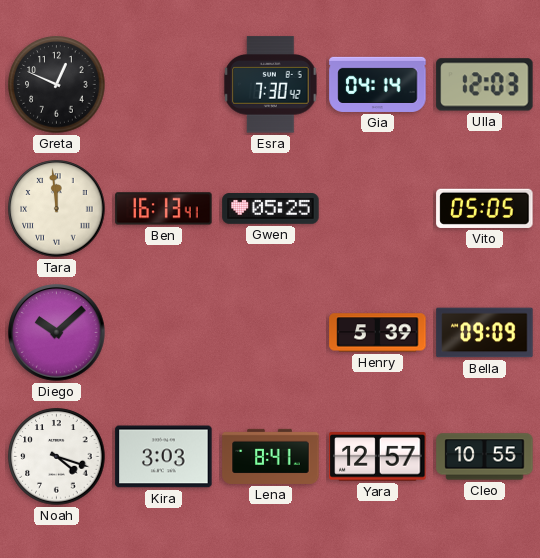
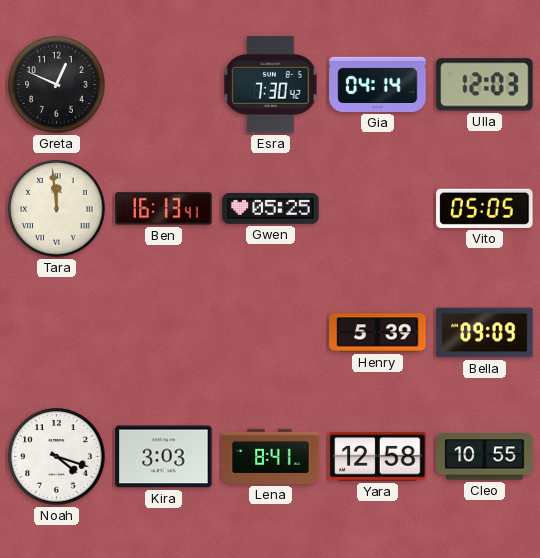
Diego: 10:08 -> none (57, 333)
Yara: 12:57 -> 12:58 (378, 457)
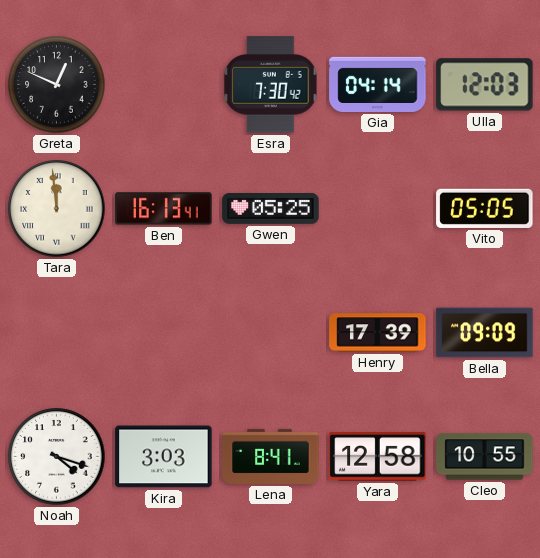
Henry: 5:39 -> 17:39 (378, 333)
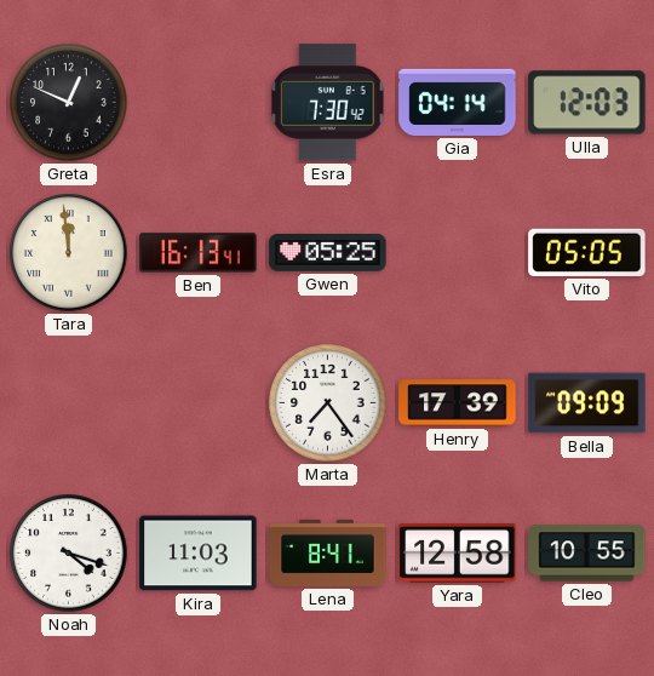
Marta: none -> 7:24 (328, 403)
Kira: 3:03 -> 11:03 (199, 554)
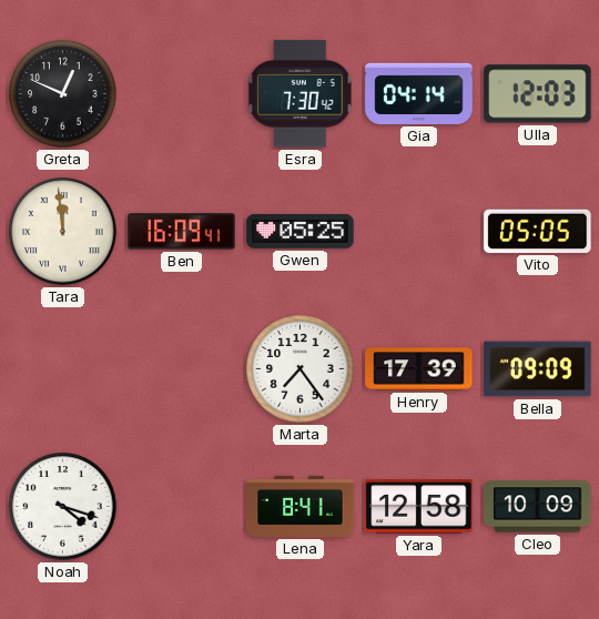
Ben: 16:13 -> 16:09 (182, 232)
Kira: 11:03 -> none (199, 554)
Cleo: 10:55 -> 10:09 (538, 507)
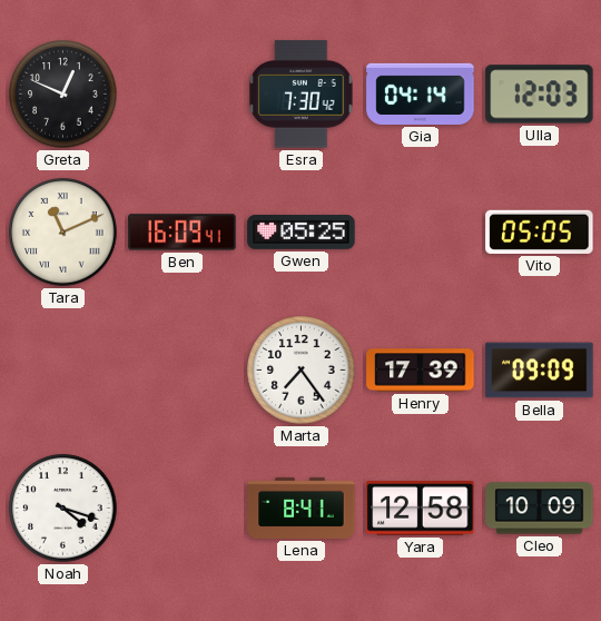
Tara: 11:59 -> 11:11 (63, 233)
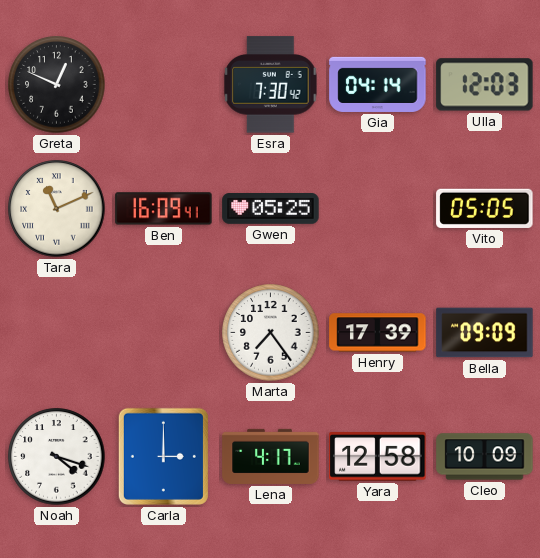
Carla: none -> 3:00 (163, 456)
Lena: 8:41 -> 4:17 (271, 456)
